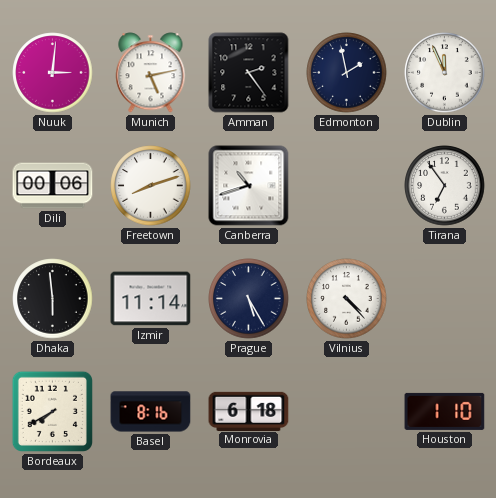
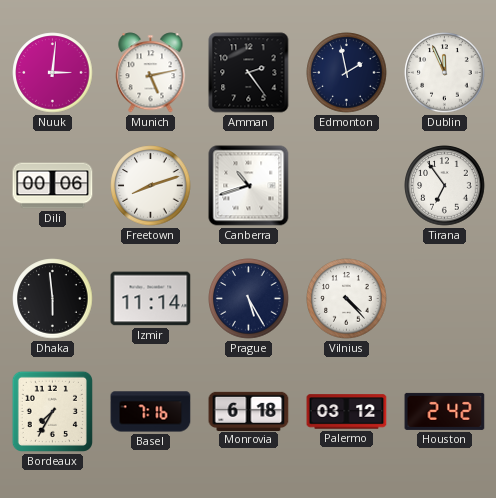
Bordeaux: 7:40 -> 7:35 (52, 411)
Basel: 8:16 -> 7:16 (151, 412)
Palermo: none -> 03:12 (347, 412)
Houston: 1:10 -> 2:42 (445, 411)
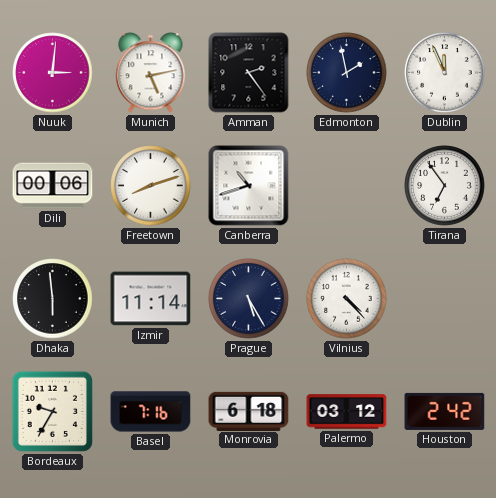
Bordeaux: 7:35 -> 9:35 (52, 411)
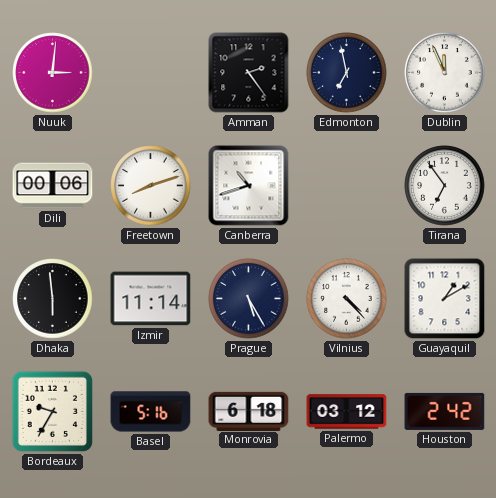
Munich: 5:13 -> none (151, 73)
Edmonton: 1:58 -> 6:58 (347, 73)
Guayaquil: none -> 1:10 (445, 299)
Basel: 7:16 -> 5:16 (151, 412)
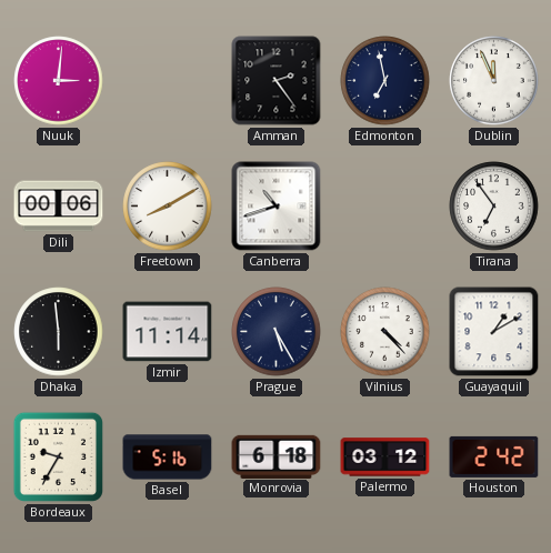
Freetown: 8:12 -> 8:10 (168, 207)
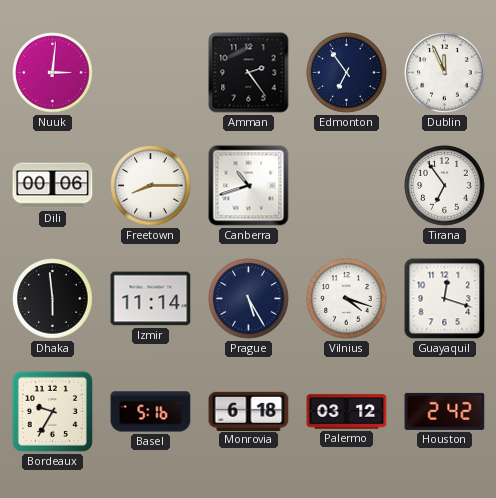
Edmonton: 6:58 -> 6:54 (347, 73)
Freetown: 8:10 -> 8:15 (151, 186)
Vilnius: 4:23 -> 4:18 (347, 299)
Guayaquil: 1:10 -> 12:18 (445, 299)
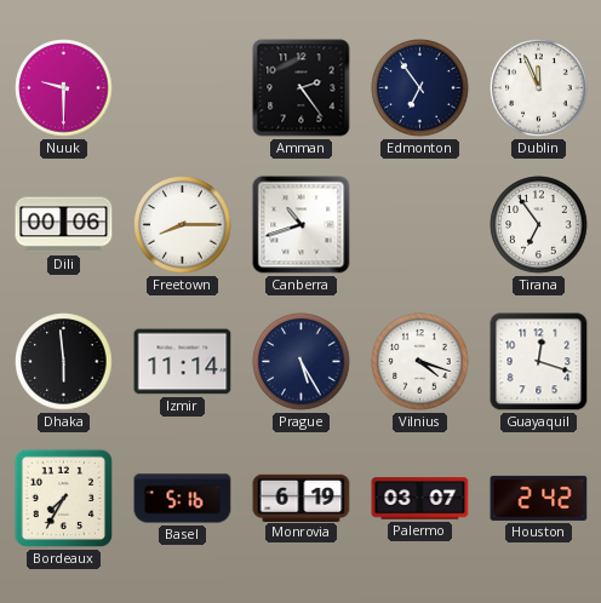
Nuuk: 3:01 -> 9:30 (64, 88)
Bordeaux: 9:35 -> 7:35 (63, 498)
Monrovia: 6:18 -> 6:19 (302, 498)
Palermo: 03:12 -> 03:07 (420, 499)
